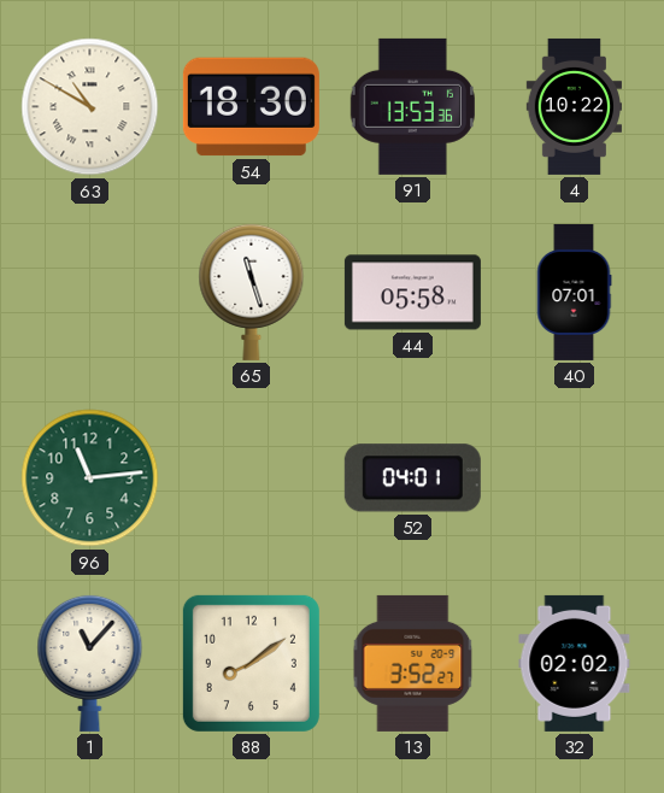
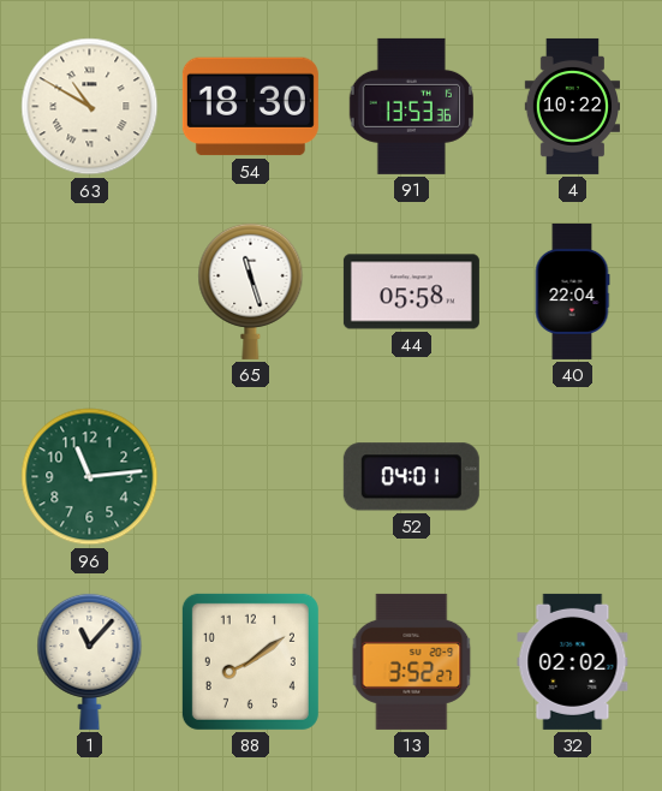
40: 07:01 -> 22:04 (572, 291)
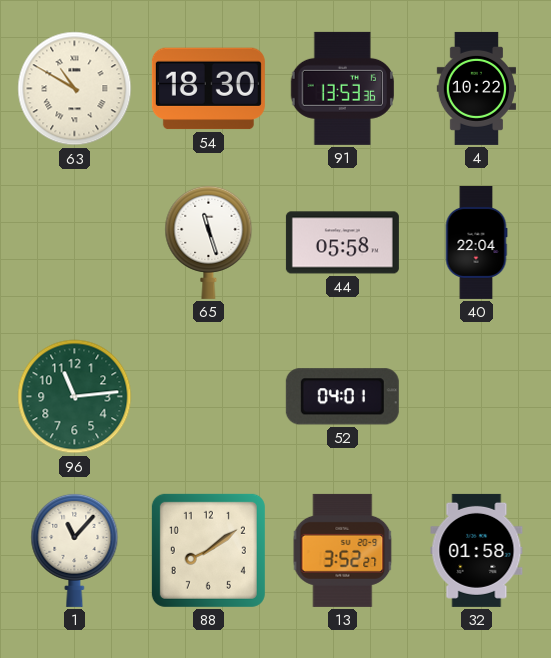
32: 02:02 -> 01:58 (477, 550)
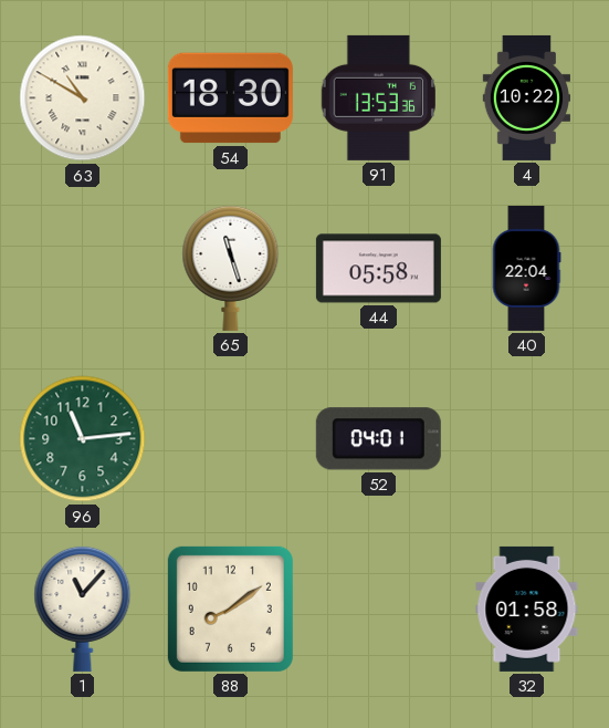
13: 3:52 -> none (343, 550)
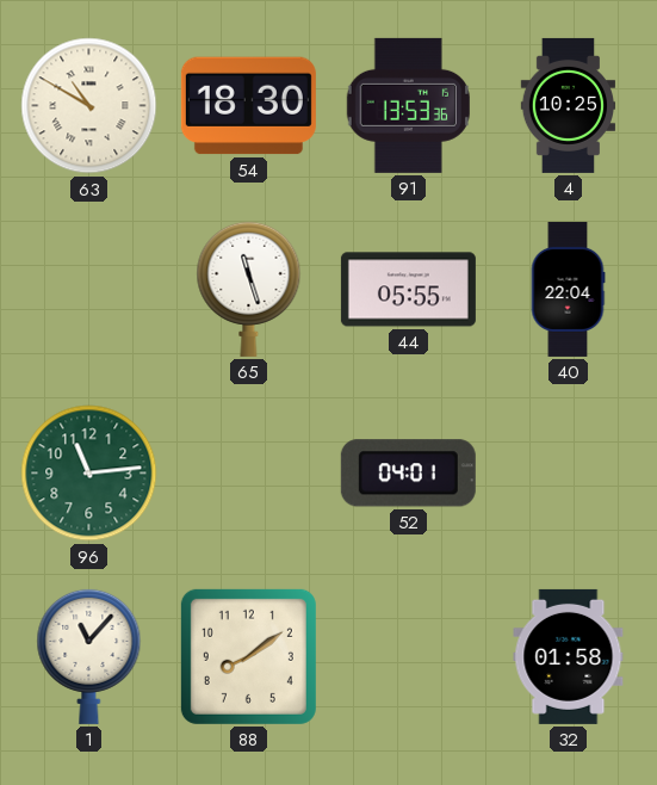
4: 10:22 -> 10:25 (568, 105)
44: 05:58 -> 05:55 (408, 290)
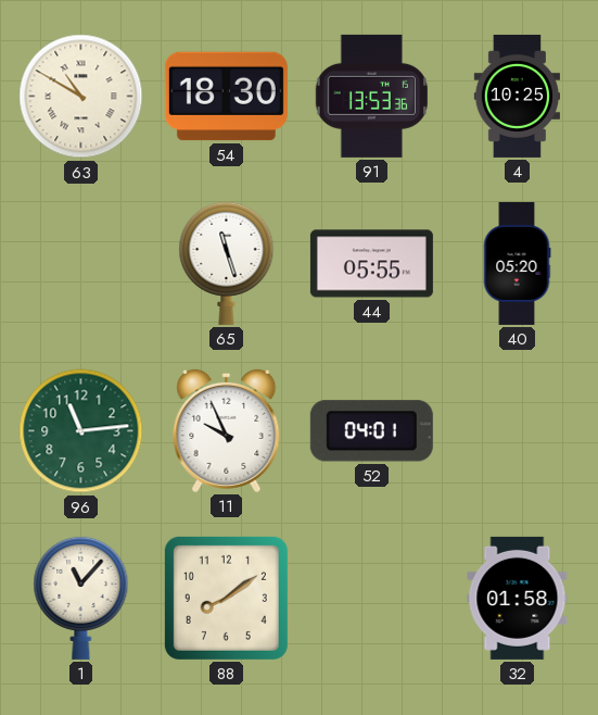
40: 22:04 -> 05:20 (517, 263)
11: none -> 9:56 (227, 430)
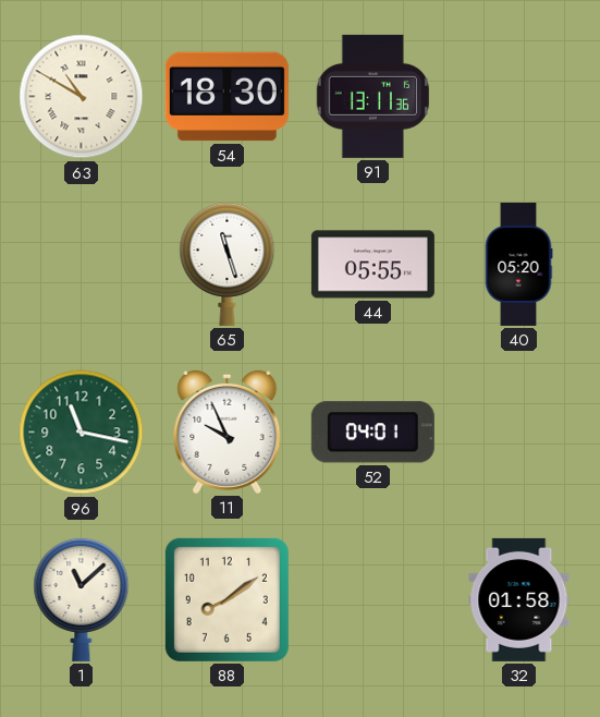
91: 13:53 -> 13:11 (372, 96)
4: 10:25 -> none (517, 96)
96: 11:14 -> 11:17 (82, 433)
1: 11:07 -> 11:08 (82, 599)
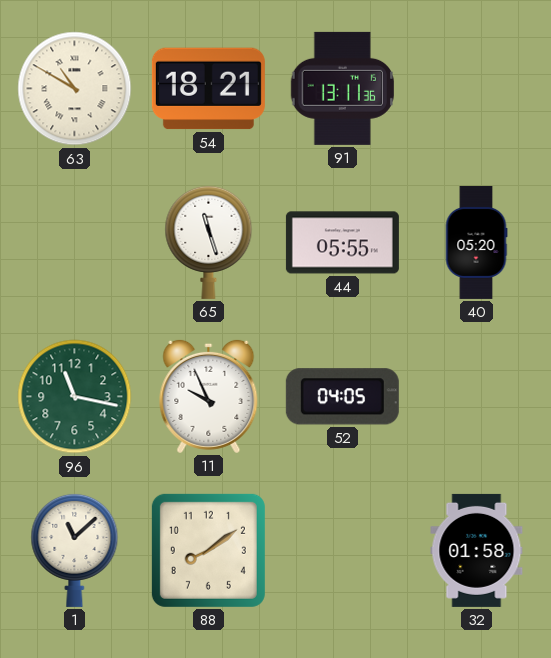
54: 18:30 -> 18:21 (208, 89)
52: 04:01 -> 04:05 (342, 397)
